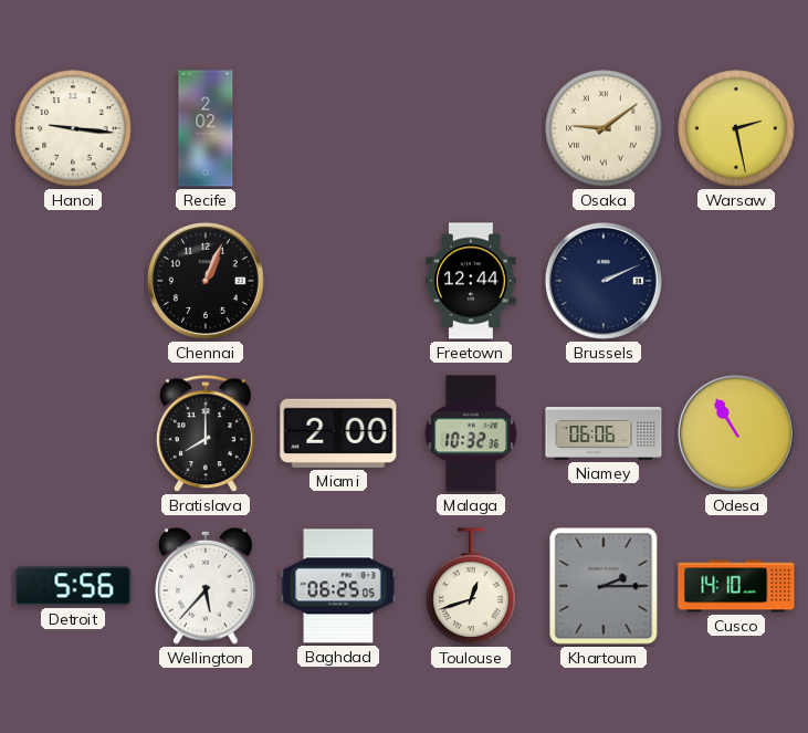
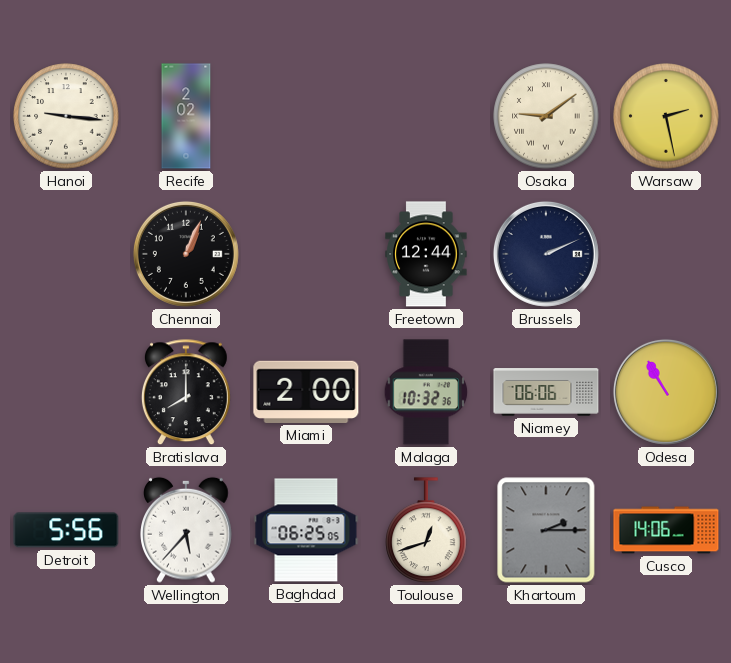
Cusco: 14:10 -> 14:06 (666, 530)
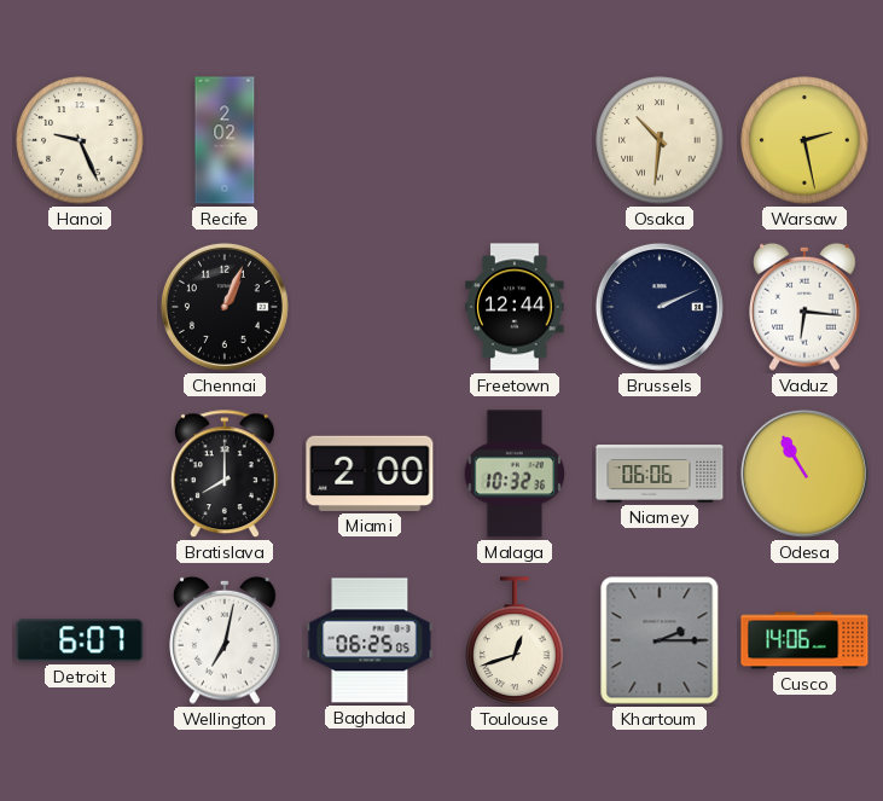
Hanoi: 9:16 -> 9:26 (80, 140)
Osaka: 9:09 -> 10:31 (660, 140)
Vaduz: none -> 6:16 (804, 307)
Detroit: 5:56 -> 6:07 (80, 640)
Wellington: 5:37 -> 7:02 (225, 640)
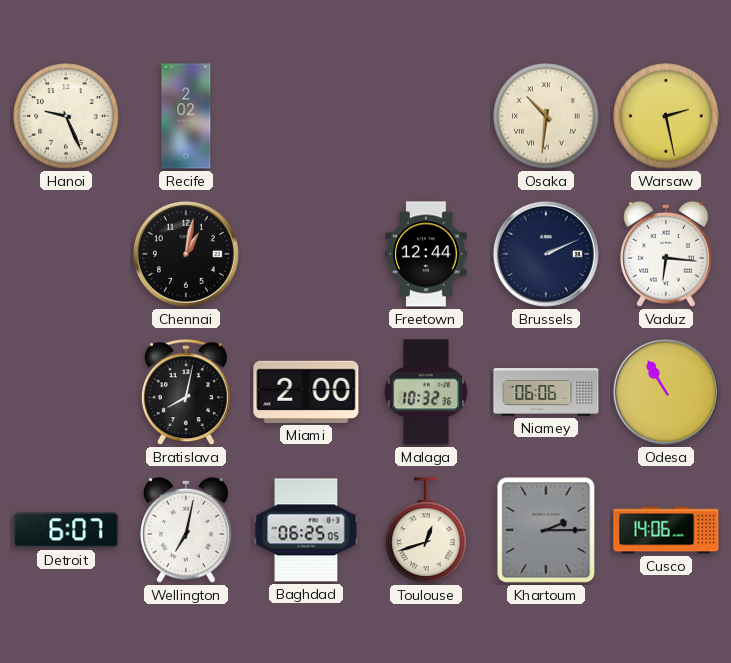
Chennai: 1:04 -> 1:02 (186, 254)
Bratislava: 8:00 -> 8:02 (186, 393)
